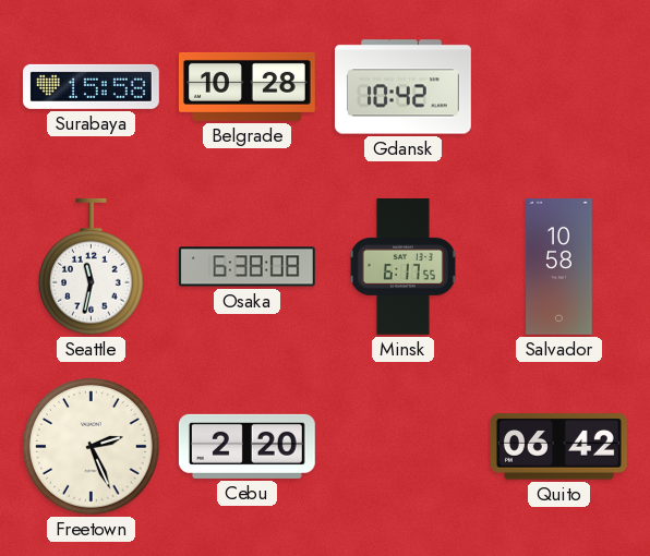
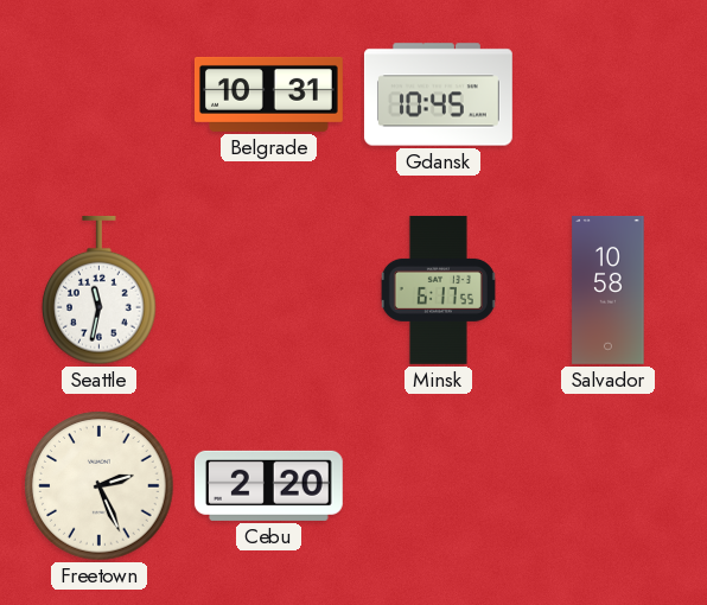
Surabaya: 15:58 -> none (91, 86)
Belgrade: 10:28 -> 10:31 (269, 94)
Gdansk: 10:42 -> 10:45 (438, 95)
Osaka: 6:38 -> none (246, 267)
Quito: 06:42 -> none (558, 447)
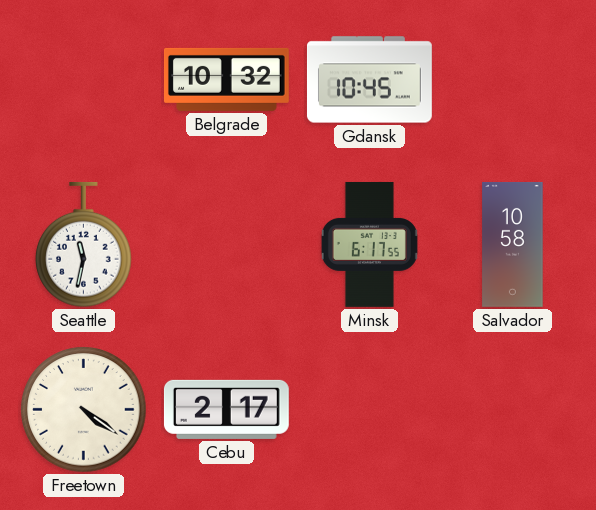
Belgrade: 10:31 -> 10:32 (227, 79)
Freetown: 2:26 -> 4:21 (84, 410)
Cebu: 2:20 -> 2:17 (226, 409)
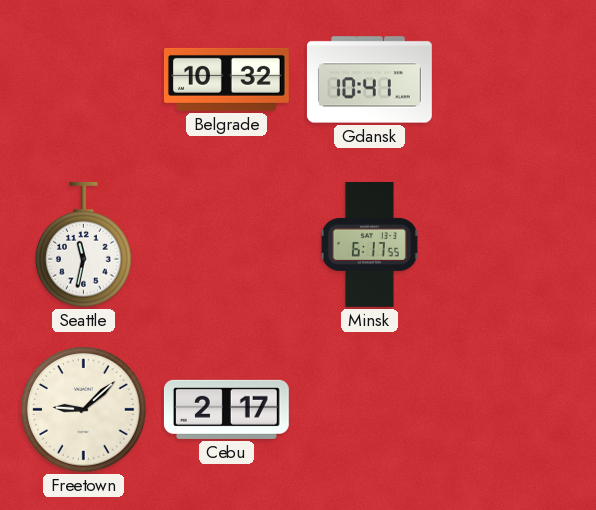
Gdansk: 10:45 -> 10:41 (369, 80)
Salvador: 10:58 -> none (513, 245)
Freetown: 4:21 -> 9:08 (84, 410)
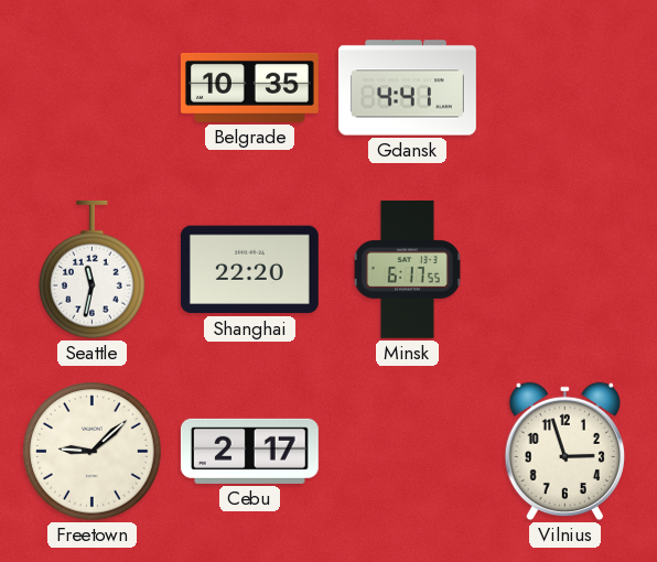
Belgrade: 10:32 -> 10:35 (250, 87)
Gdansk: 10:41 -> 4:41 (407, 88)
Shanghai: none -> 22:20 (249, 270)
Vilnius: none -> 2:57 (564, 452)
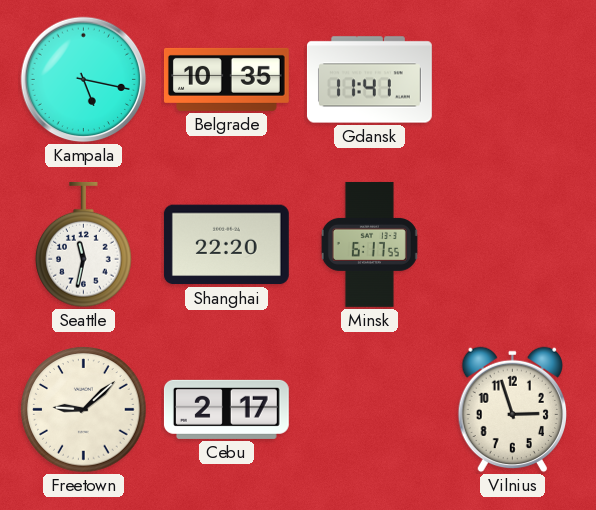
Kampala: none -> 5:17 (84, 80)
Gdansk: 4:41 -> 11:41 (369, 80)
